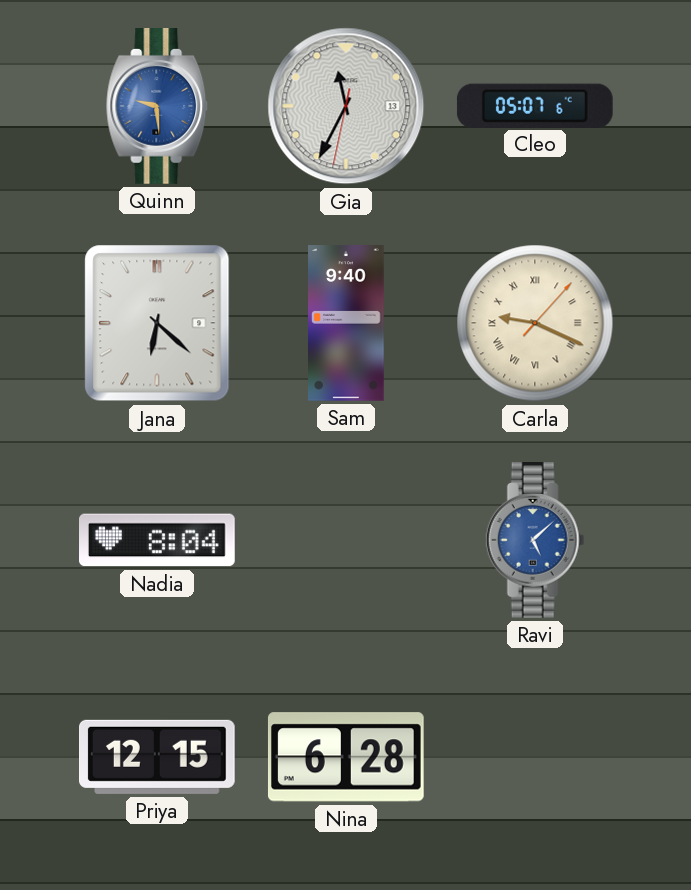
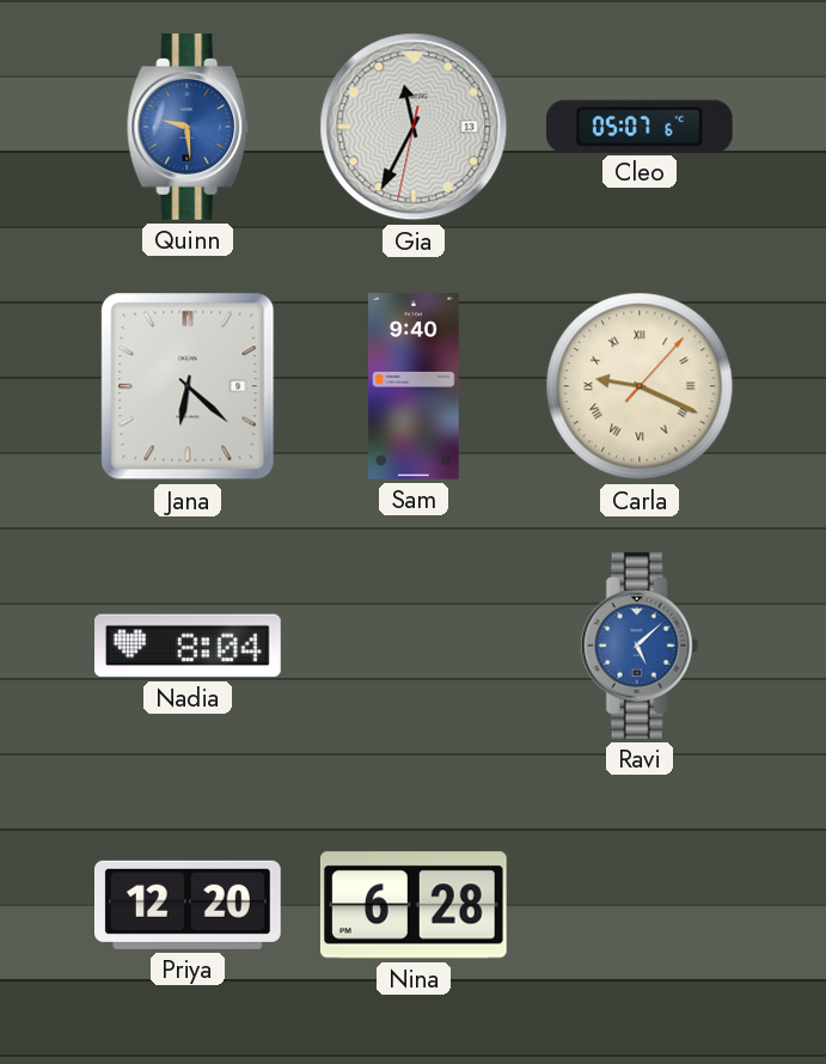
Priya: 12:15 -> 12:20 (189, 905)
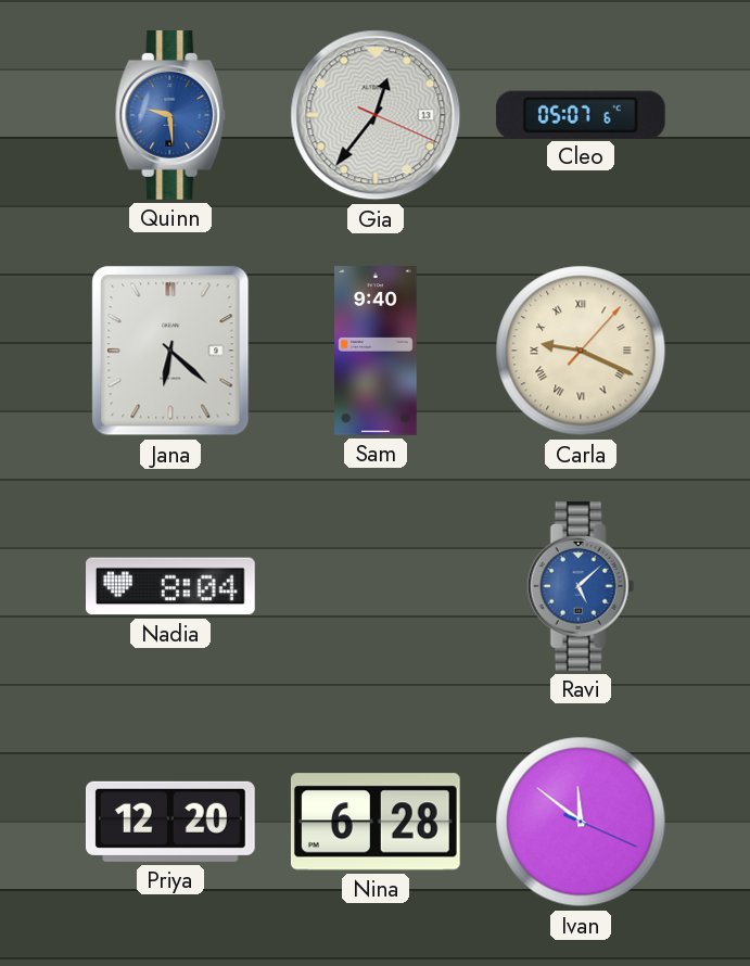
Gia: 11:34 -> 12:36 (376, 115)
Ivan: none -> 11:51 (581, 822)
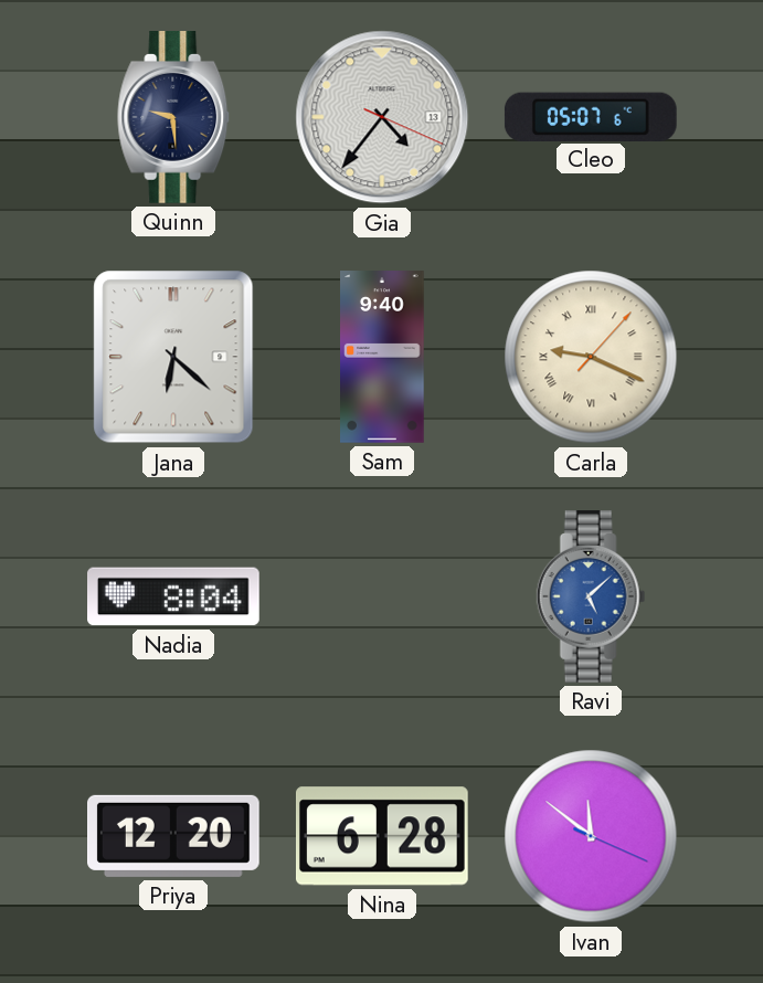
Quinn dial: blue -> navy (174, 118)
Gia: 12:36 -> 4:36 (382, 117)
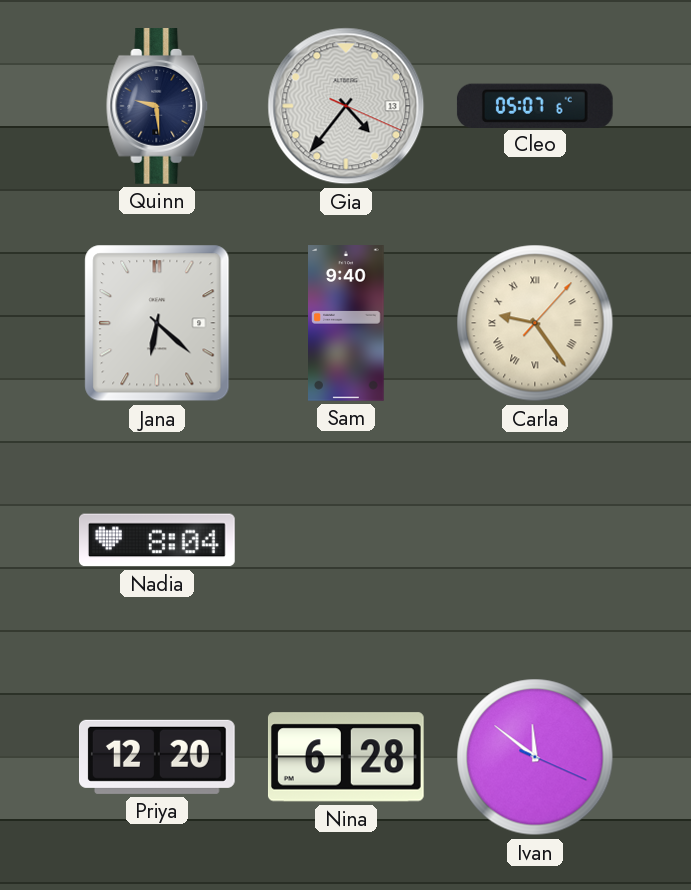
Carla: 9:19 -> 9:24 (535, 323)
Ravi: 5:08 -> none (591, 598)
